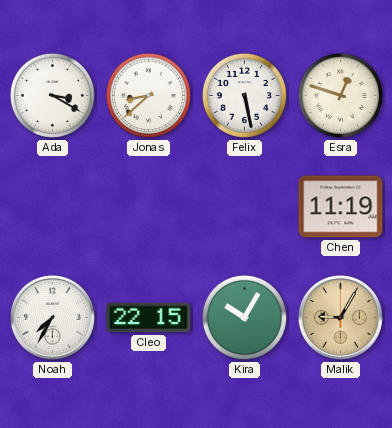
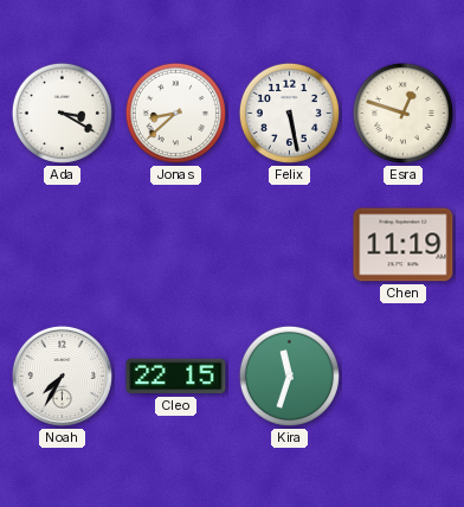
Kira: 10:05 -> 11:33 (289, 376)
Malik: 9:05 -> none (340, 317)
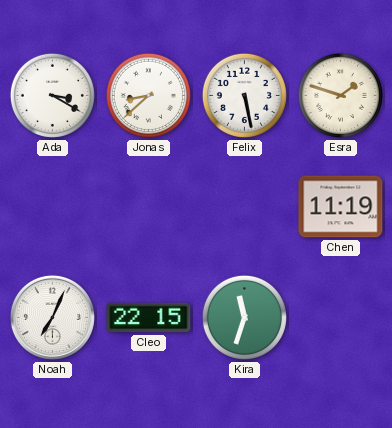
Esra: 12:48 -> 1:48 (340, 95)
Noah: 7:35 -> 7:04 (52, 317)
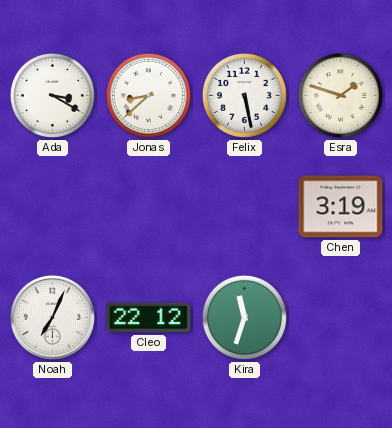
Chen: 11:19 -> 3:19 (341, 207)
Cleo: 22:15 -> 22:12 (149, 318)
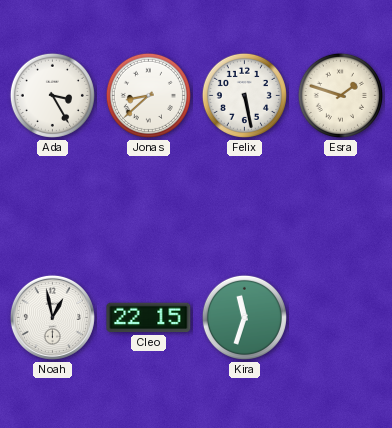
Ada: 3:20 -> 3:25 (52, 95)
Chen: 3:19 -> none (341, 207)
Noah: 7:04 -> 12:58 (52, 317)
Cleo: 22:12 -> 22:15 (149, 318)
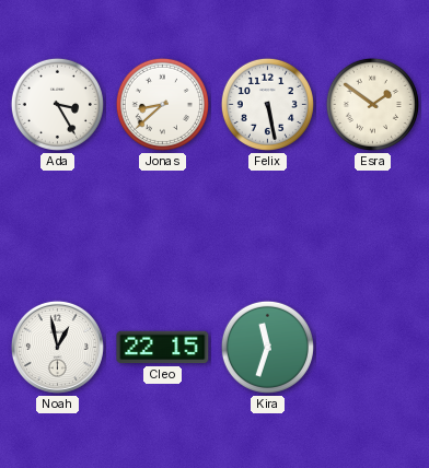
Esra: 1:48 -> 1:51 (372, 104)
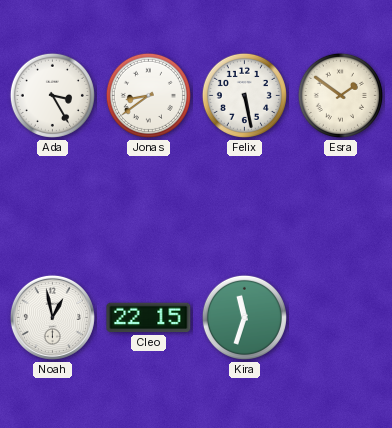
Jonas: 8:38 -> 8:39 (148, 95)
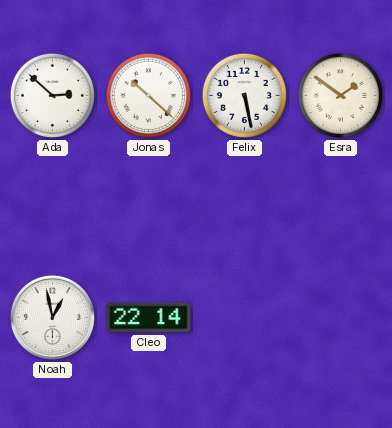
Ada: 3:25 -> 2:52 (52, 95)
Jonas: 8:39 -> 10:22 (148, 95)
Cleo: 22:15 -> 22:14 (149, 318)
Kira: 11:33 -> none (244, 317)
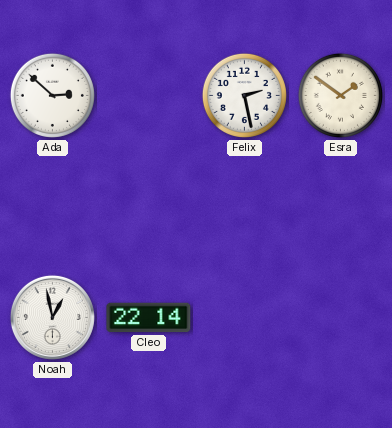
Jonas: 10:22 -> none (148, 95)
Felix: 5:28 -> 2:28 (244, 95)
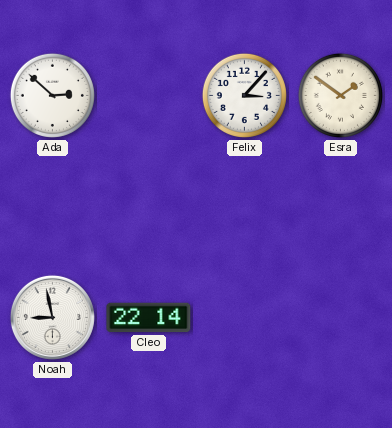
Felix: 2:28 -> 3:07 (244, 95)
Noah: 12:58 -> 8:58 (52, 317)
